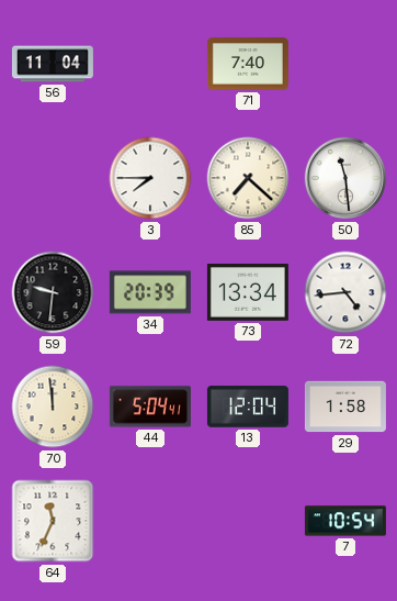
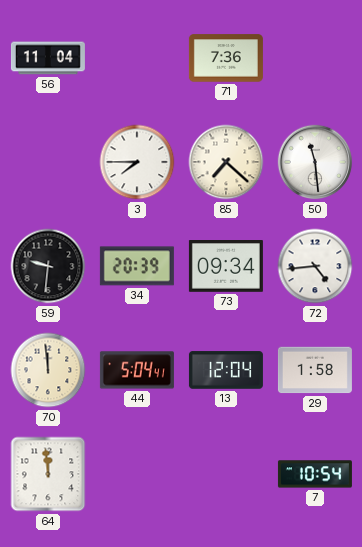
71: 7:40 -> 7:36 (226, 58)
73: 13:34 -> 09:34 (226, 267)
64: 11:34 -> 11:59 (48, 474)
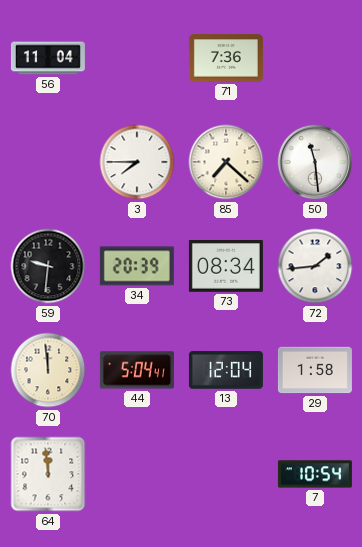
73: 09:34 -> 08:34 (226, 267)
72: 4:44 -> 1:44 (315, 266)
